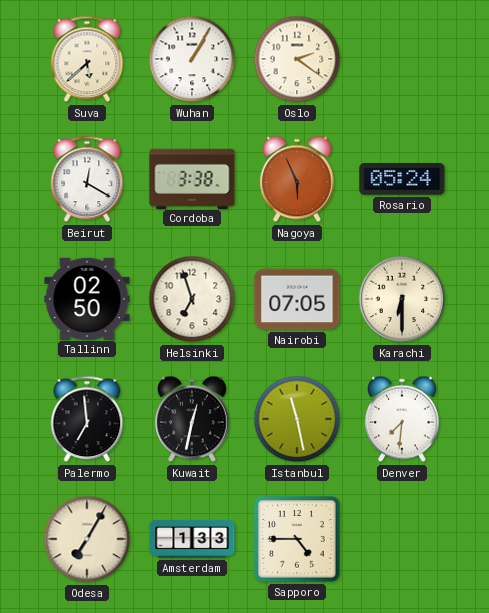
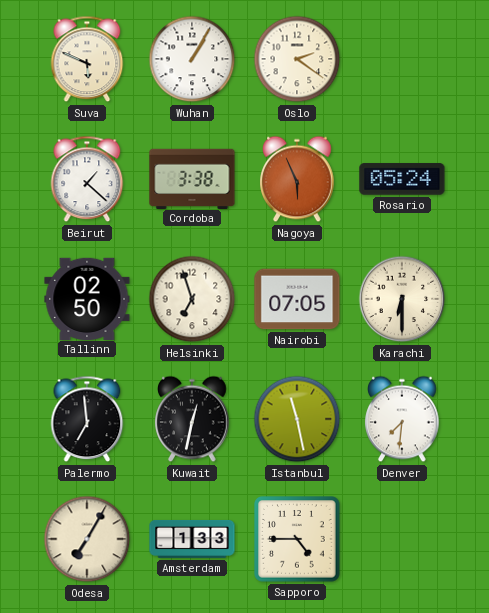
Suva: 5:38 -> 5:49 (87, 59)
Beirut: 12:20 -> 1:22 (87, 179)
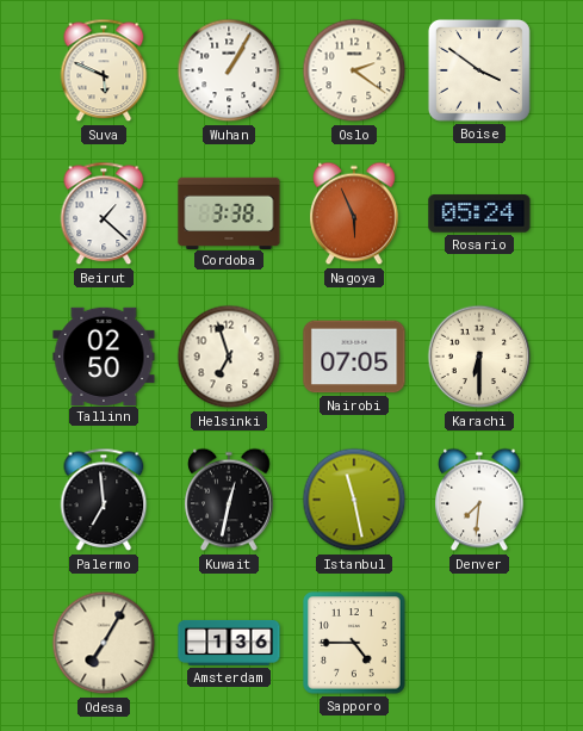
Boise: none -> 3:51 (479, 70)
Amsterdam: 1:33 -> 1:36 (229, 643)
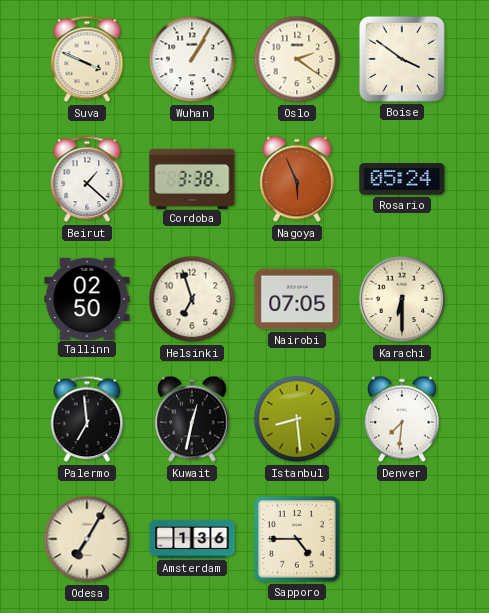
Suva: 5:49 -> 3:49 (87, 59)
Istanbul: 11:28 -> 8:29 (297, 419)
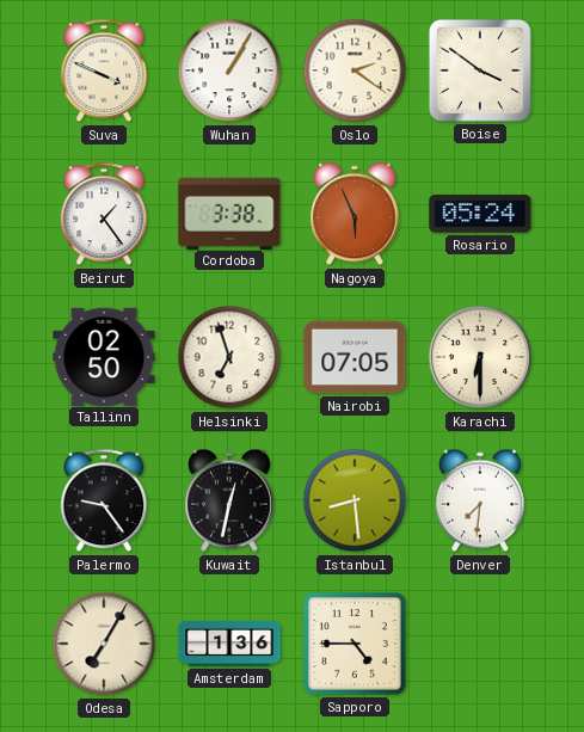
Beirut: 1:22 -> 1:24 (104, 214)
Palermo: 6:59 -> 9:24 (104, 500)
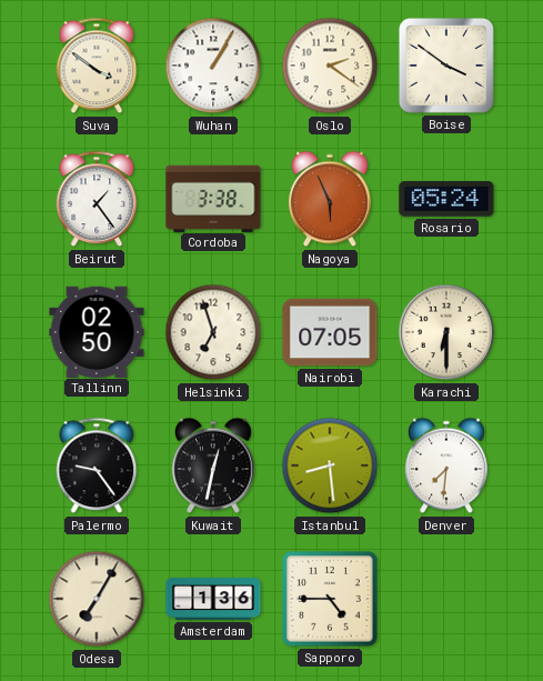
Suva: 3:49 -> 3:51 (97, 66)
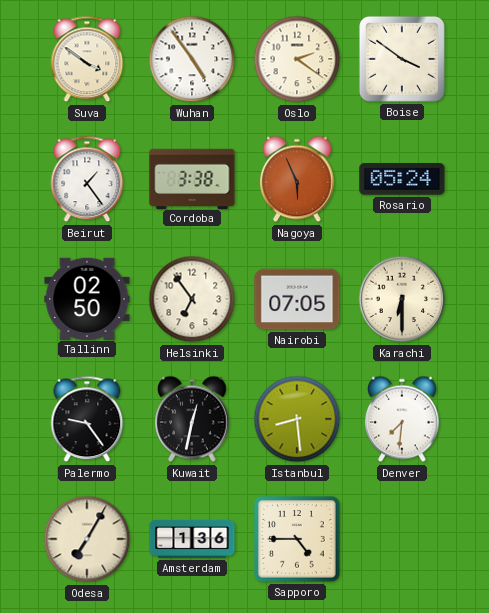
Wuhan: 1:05 -> 4:54 (192, 59)
Helsinki: 6:57 -> 6:54 (192, 299)
